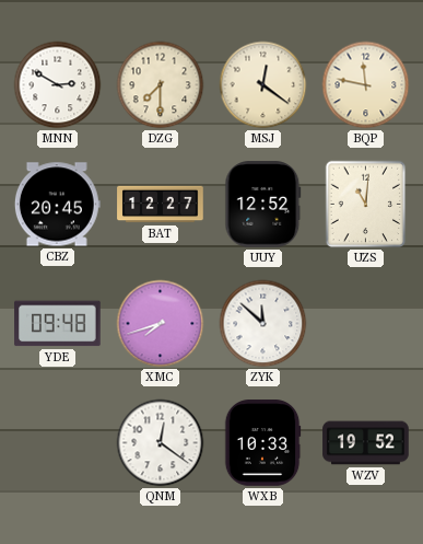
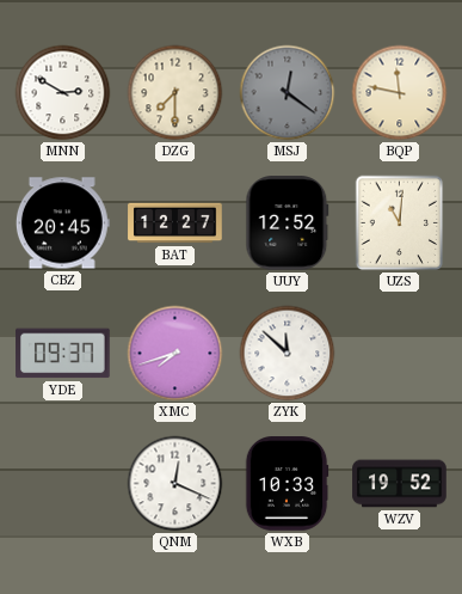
MSJ dial: cream -> grey (288, 93)
YDE: 09:48 -> 09:37 (63, 354)
QNM: 12:21 -> 12:19 (175, 484)
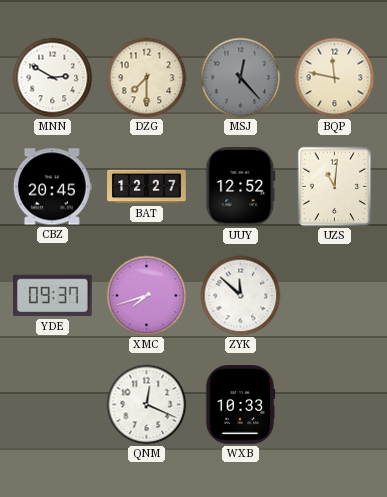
MSJ: 12:21 -> 12:23 (241, 78)
WZV: 19:52 -> none (400, 484)
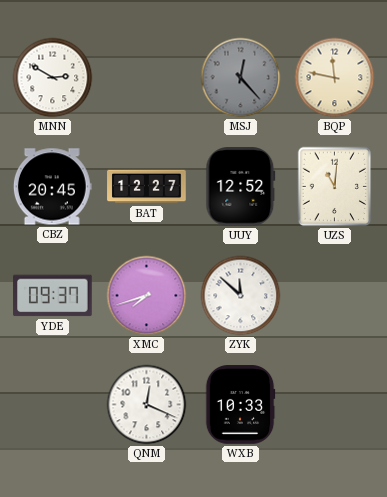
DZG: 7:30 -> none (147, 78)
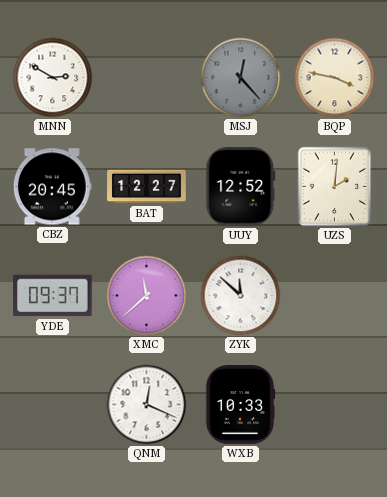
BQP: 11:47 -> 3:47 (335, 78)
UZS: 11:01 -> 2:01 (335, 187)
XMC: 7:42 -> 11:38 (147, 296)
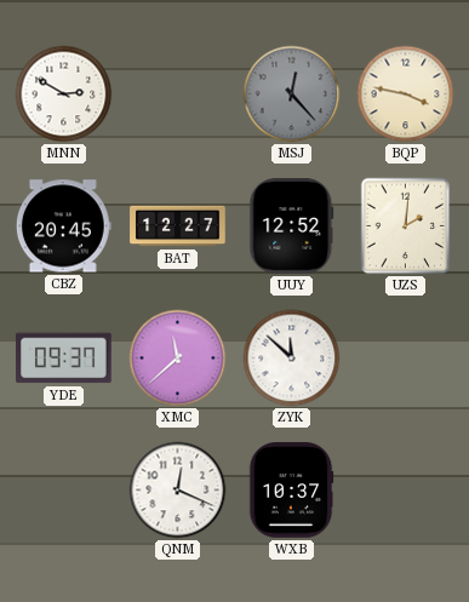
WXB: 10:33 -> 10:37 (291, 491)
